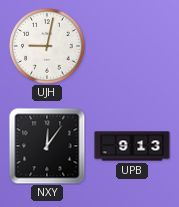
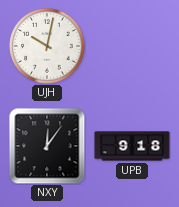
UJH: 9:02 -> 10:02 (47, 46)
UPB: 9:13 -> 9:18 (132, 146)
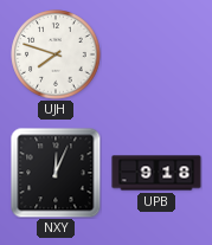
UJH: 10:02 -> 7:48 (56, 54)
NXY: 12:06 -> 12:04 (56, 173)
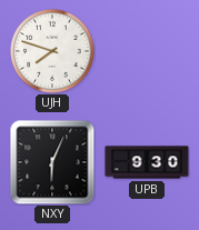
NXY: 12:04 -> 6:04 (52, 162)
UPB: 9:18 -> 9:30 (147, 162)
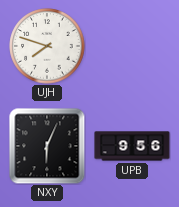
UPB: 9:30 -> 9:56 (132, 146)
